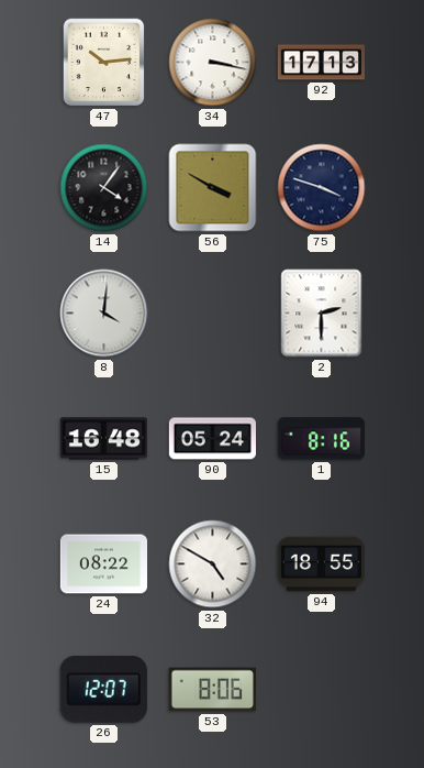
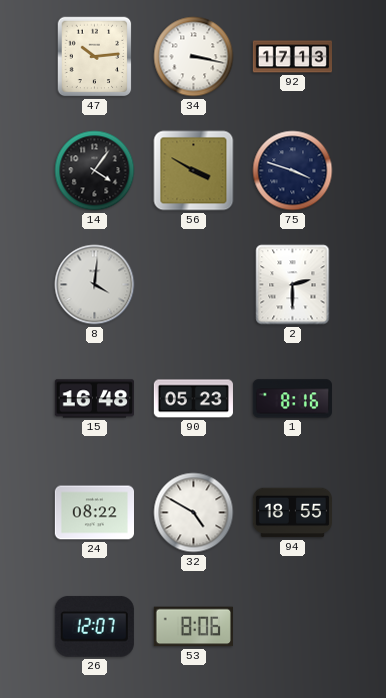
90: 05:24 -> 05:23 (193, 399)
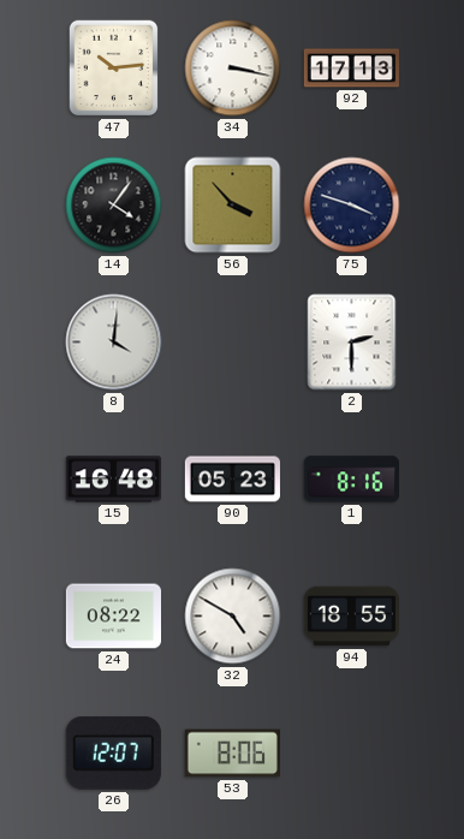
56: 3:50 -> 3:53 (233, 206)
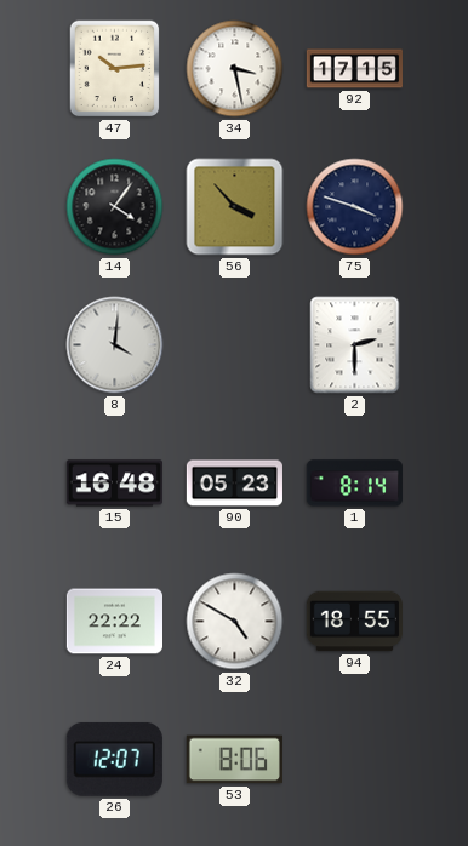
34: 3:17 -> 3:28 (235, 69)
92: 17:13 -> 17:15 (354, 69)
1: 8:16 -> 8:14 (354, 484)
24: 08:22 -> 22:22 (114, 622)
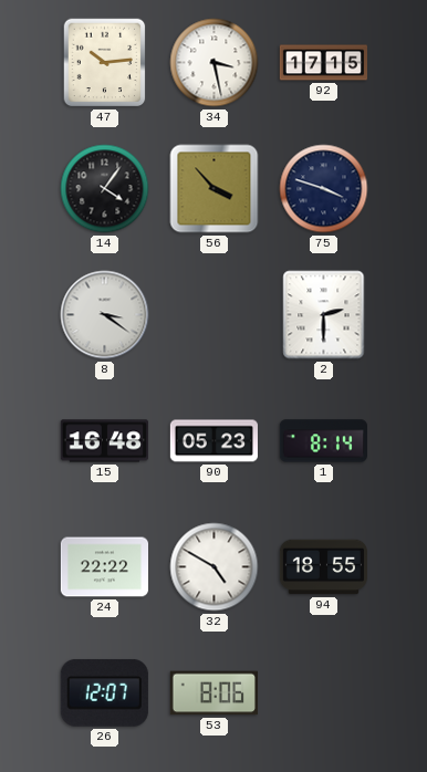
8: 4:01 -> 3:21 (105, 315)
